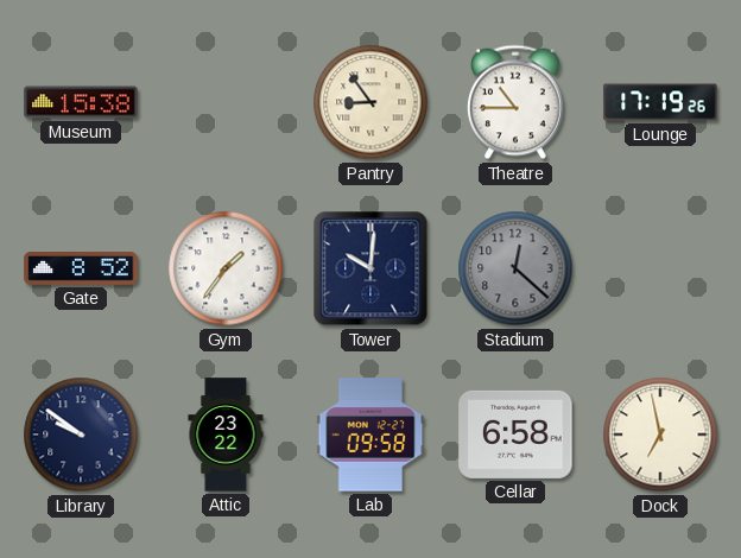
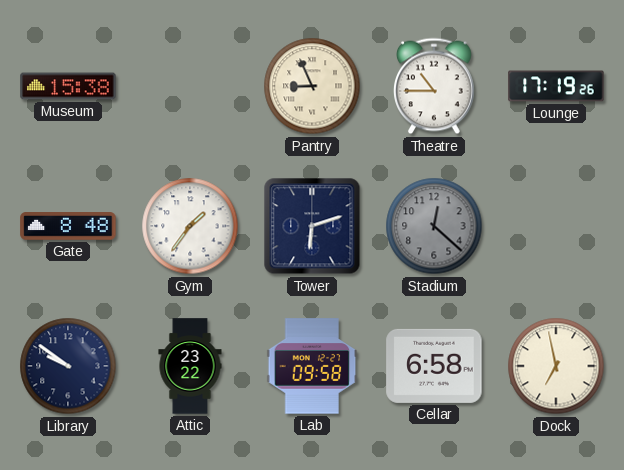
Pantry: 8:54 -> 8:56 (312, 86)
Gate: 8:52 -> 8:48 (68, 227)
Tower: 10:01 -> 6:12 (312, 226)
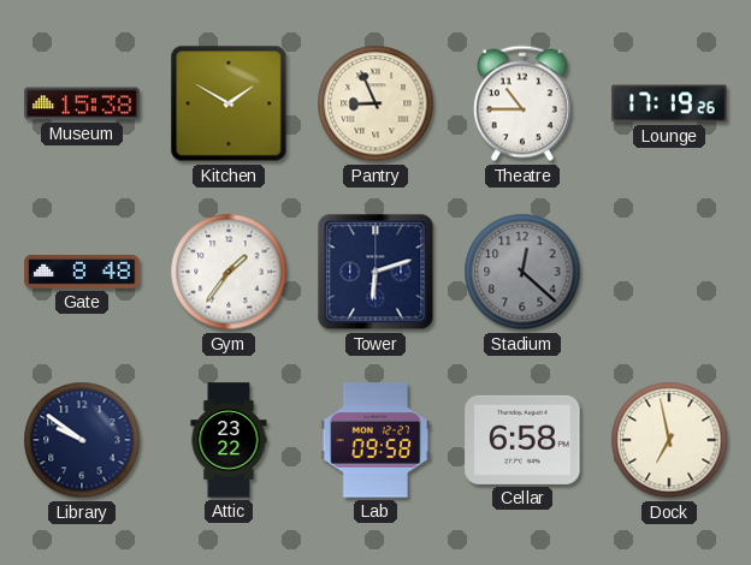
Kitchen: none -> 1:50 (229, 103)
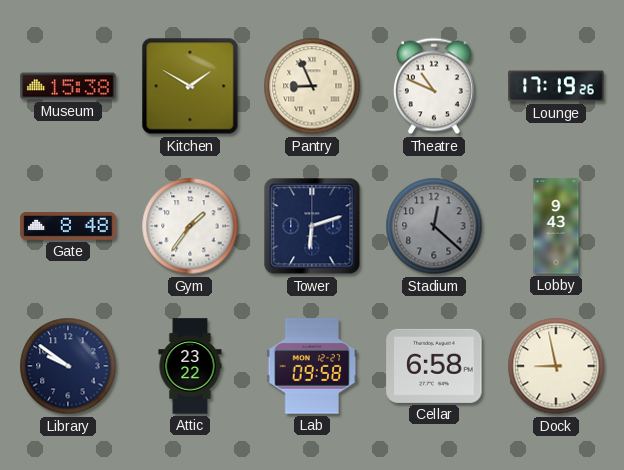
Theatre: 10:45 -> 10:49 (435, 86)
Lobby: none -> 9:43 (556, 226)
Dock: 6:58 -> 8:58 (556, 366)
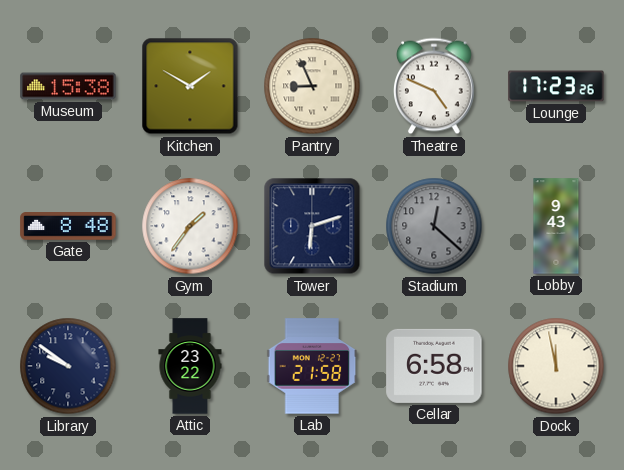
Theatre: 10:49 -> 4:49 (435, 86)
Lounge: 17:19 -> 17:23 (556, 86)
Lab: 09:58 -> 21:58 (312, 366)
Dock: 8:58 -> 11:58 (556, 366)
